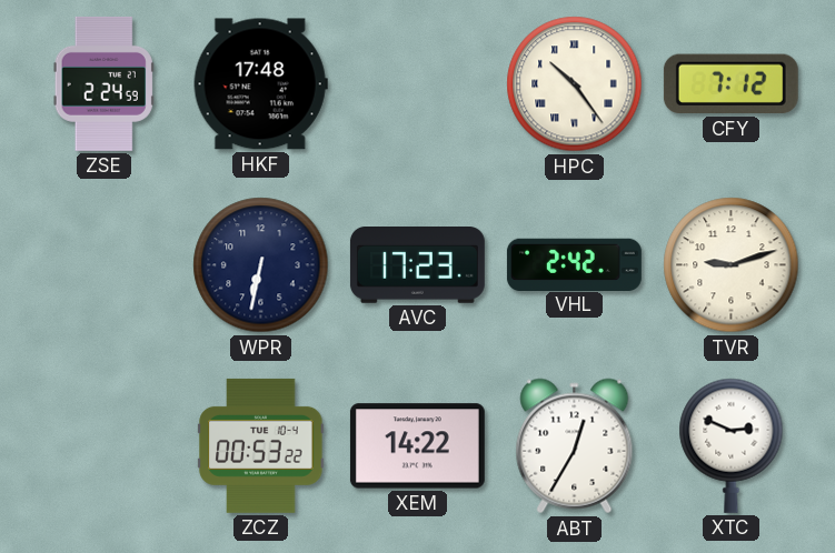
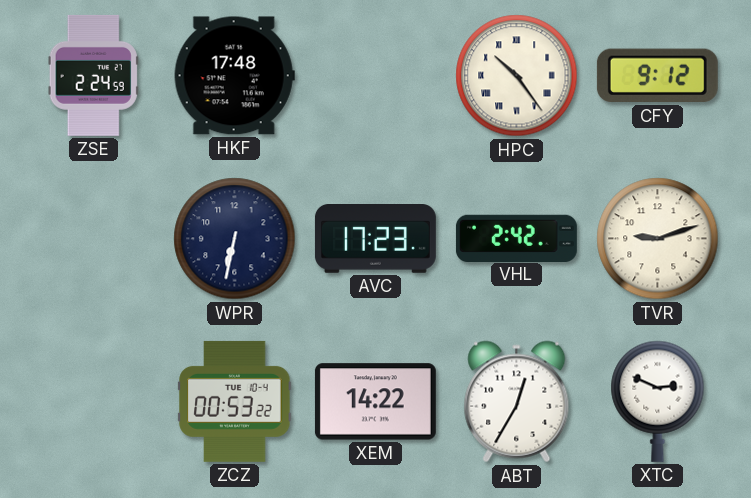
CFY: 7:12 -> 9:12 (657, 76)
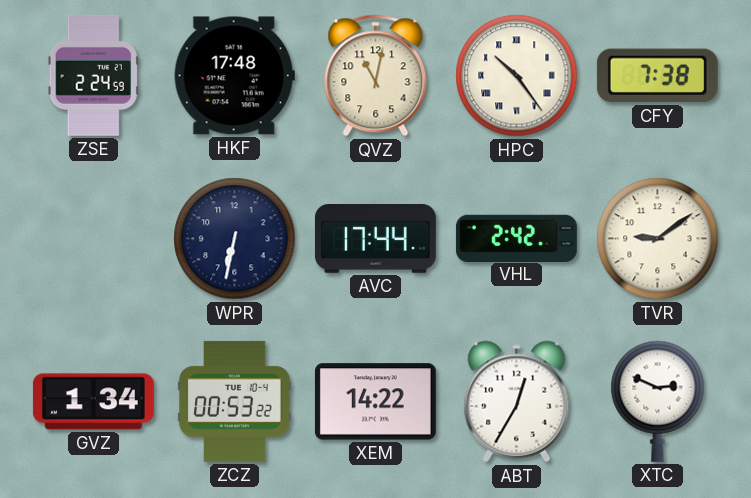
QVZ: none -> 11:02 (376, 76)
CFY: 9:12 -> 7:38 (657, 76)
AVC: 17:23 -> 17:44 (375, 239)
TVR: 9:12 -> 9:09 (658, 239)
GVZ: none -> 1:34 (93, 402)
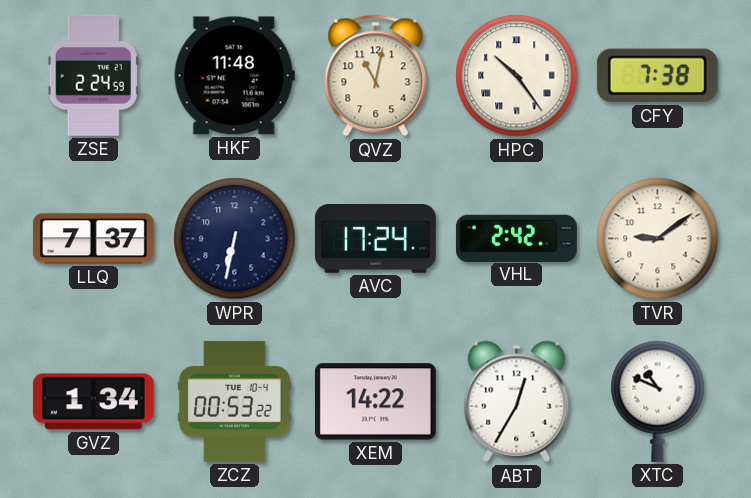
HKF: 17:48 -> 11:48 (234, 76)
LLQ: none -> 7:37 (93, 239)
AVC: 17:44 -> 17:24 (375, 239)
XTC: 2:49 -> 10:49 (658, 401)
